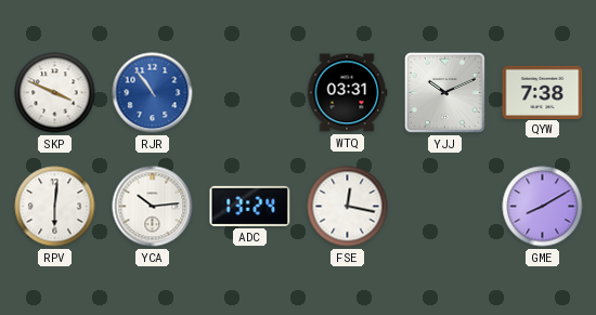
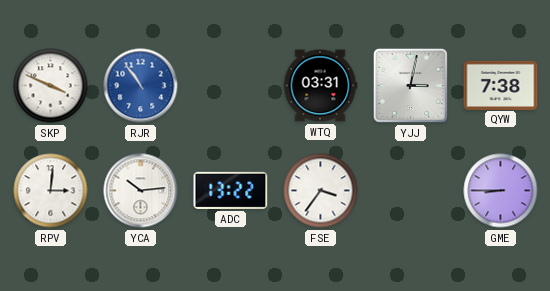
YJJ: 10:11 -> 3:02 (410, 85)
RPV: 6:01 -> 3:01 (51, 191)
ADC: 13:24 -> 13:22 (231, 190)
FSE: 12:17 -> 3:36 (321, 191)
GME: 8:10 -> 8:45 (501, 191)
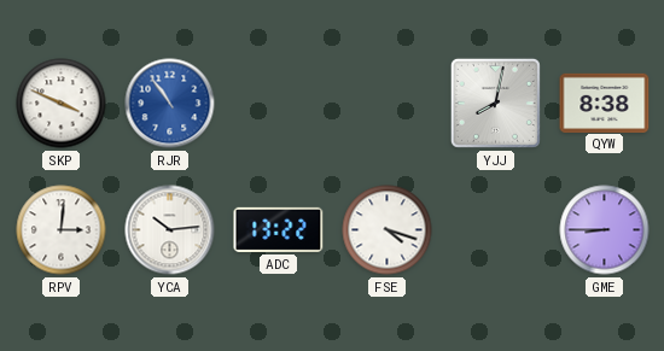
WTQ: 03:31 -> none (320, 86)
YJJ: 3:02 -> 8:02 (495, 103)
QYW: 7:38 -> 8:38 (605, 103)
FSE: 3:36 -> 4:18 (388, 230)
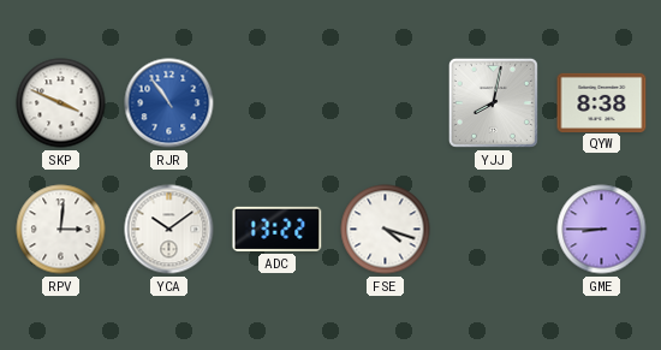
YCA: 10:14 -> 10:09 (169, 230)
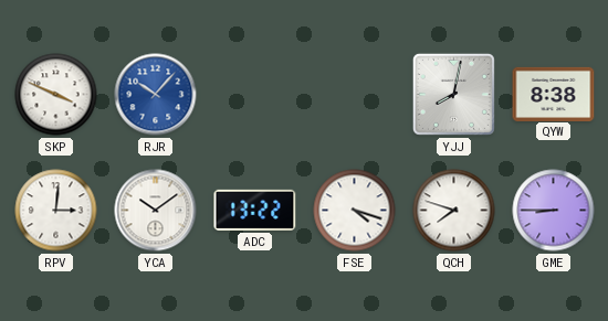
RJR: 10:54 -> 10:07 (156, 95)
QCH: none -> 7:48 (454, 211)
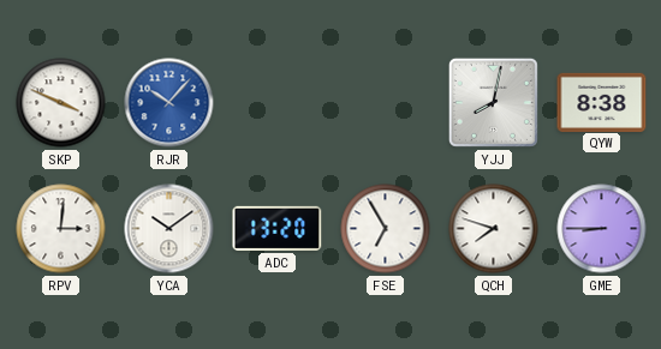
ADC: 13:22 -> 13:20 (278, 228)
FSE: 4:18 -> 6:55 (386, 229)
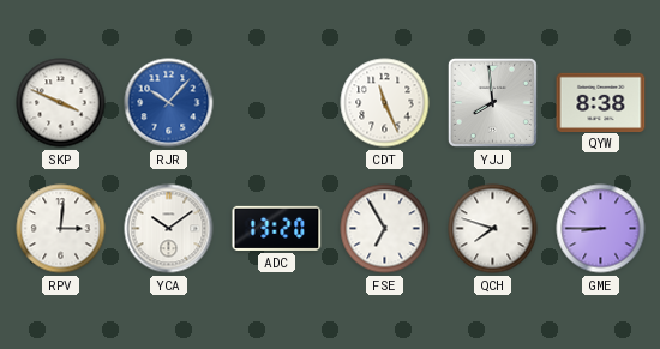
CDT: none -> 11:26 (385, 103)
YJJ: 8:02 -> 7:59 (492, 102)
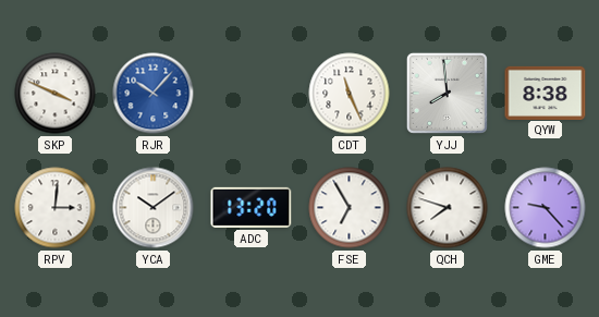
GME: 8:45 -> 9:23 (546, 208)
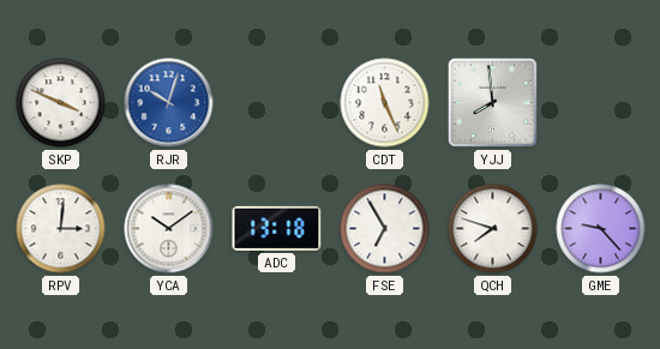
RJR: 10:07 -> 10:03 (169, 103)
QYW: 8:38 -> none (546, 93)
ADC: 13:20 -> 13:18 (277, 228)
